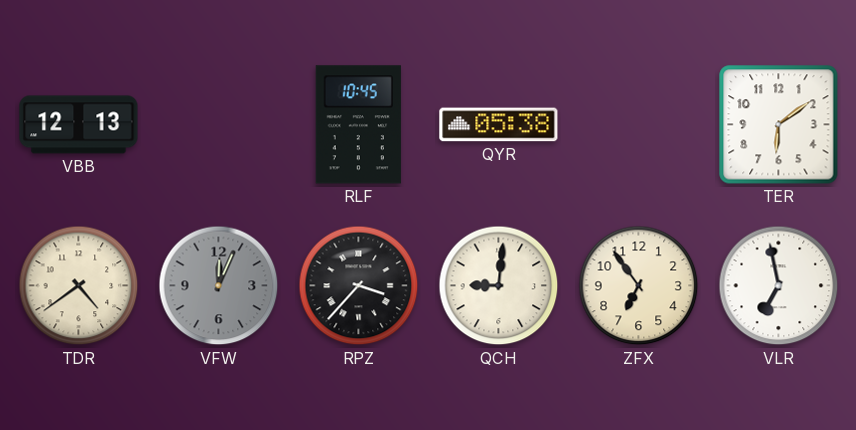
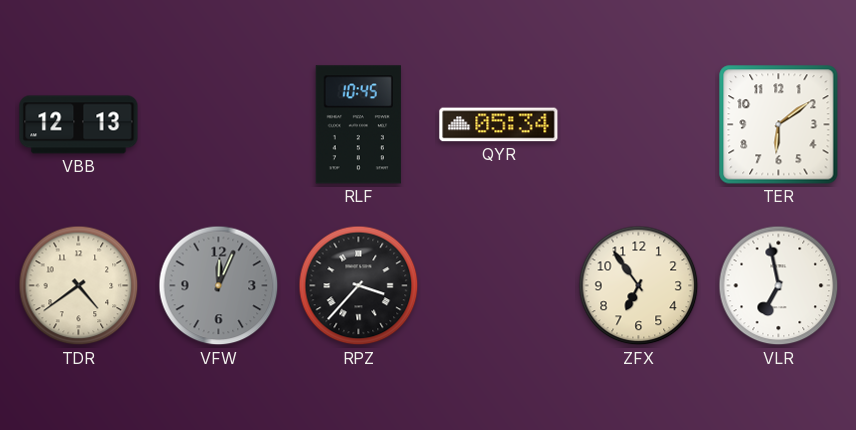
QYR: 05:38 -> 05:34 (499, 125)
QCH: 9:01 -> none (499, 286)
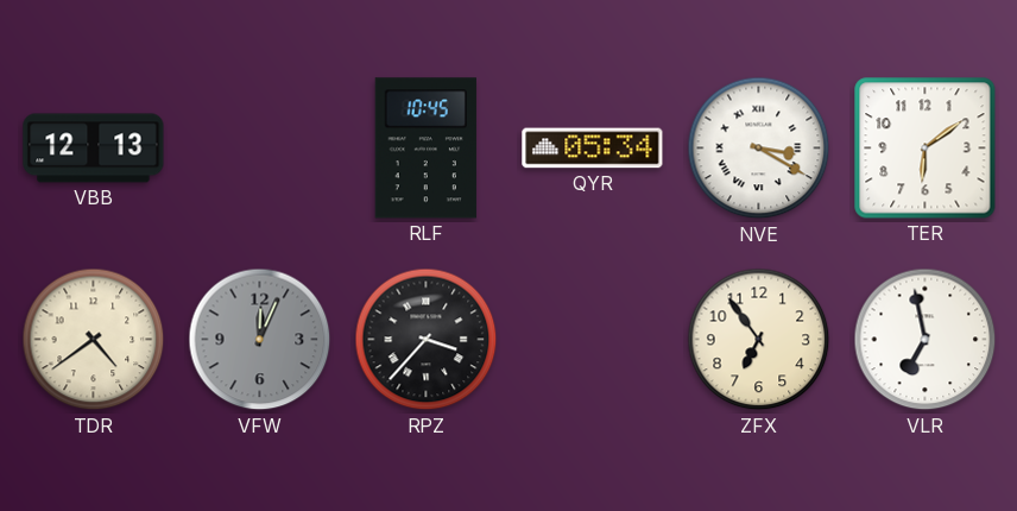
NVE: none -> 3:20 (759, 149)
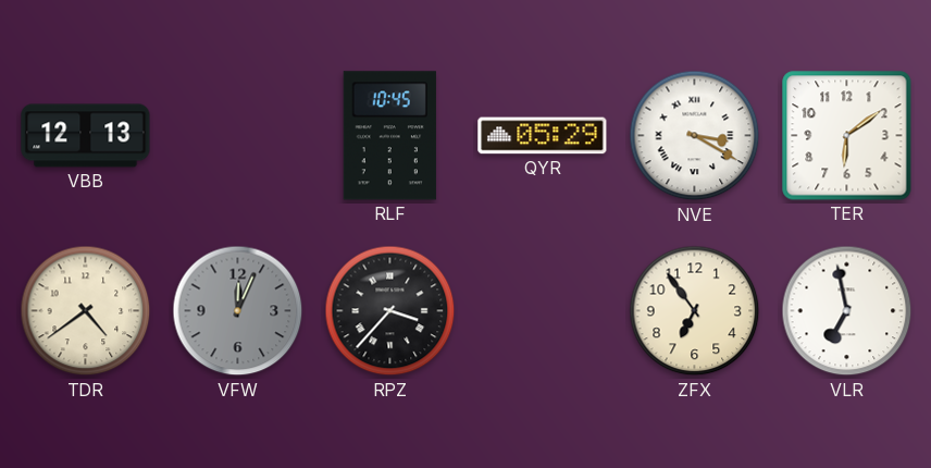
QYR: 05:34 -> 05:29 (543, 136)
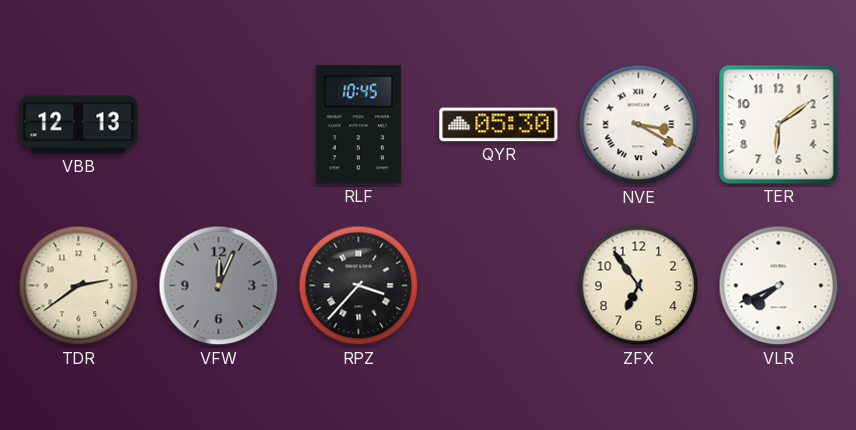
QYR: 05:29 -> 05:30 (499, 125)
TDR: 4:39 -> 2:39 (79, 286)
VLR: 6:58 -> 7:41 (779, 286)
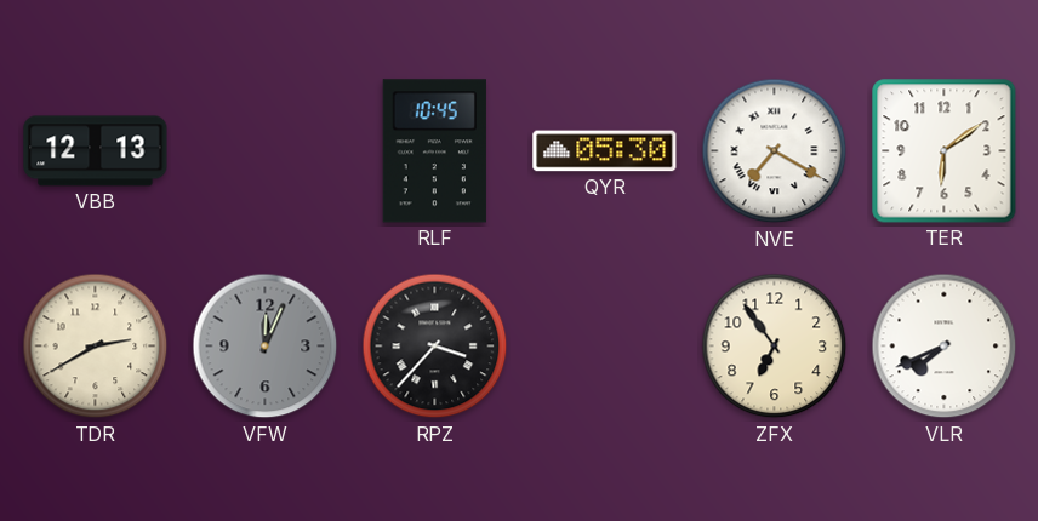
NVE: 3:20 -> 7:20 (775, 151)
TDR: 2:39 -> 2:40 (96, 347)
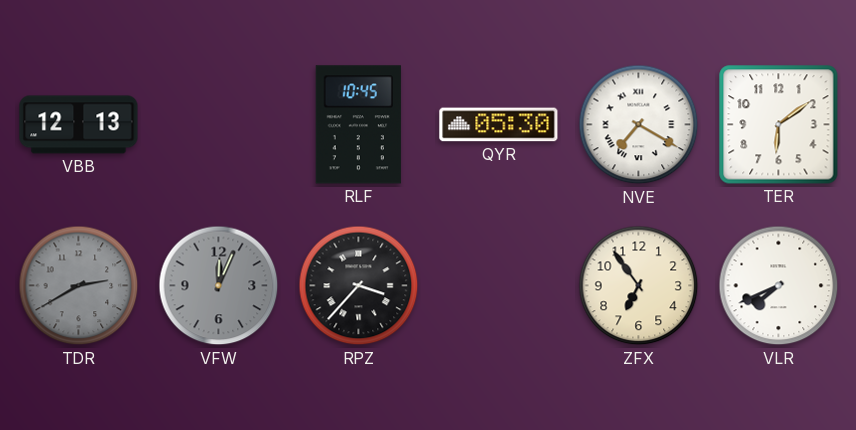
TDR dial: cream -> grey (79, 286)
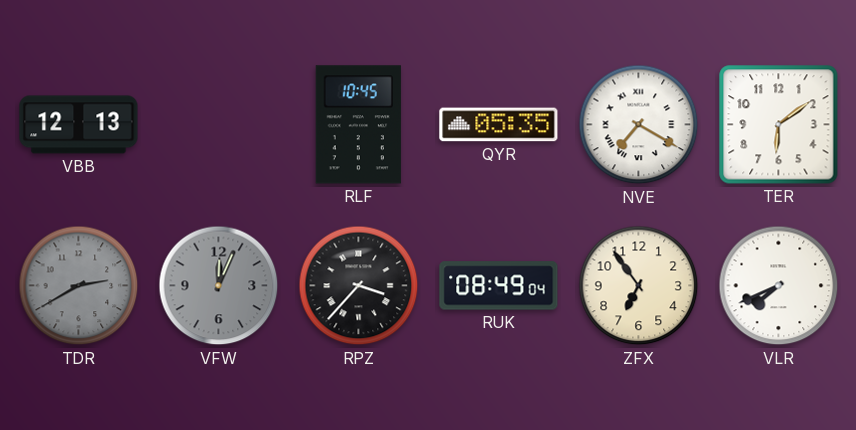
QYR: 05:30 -> 05:35 (499, 125)
RUK: none -> 08:49 (499, 286)
